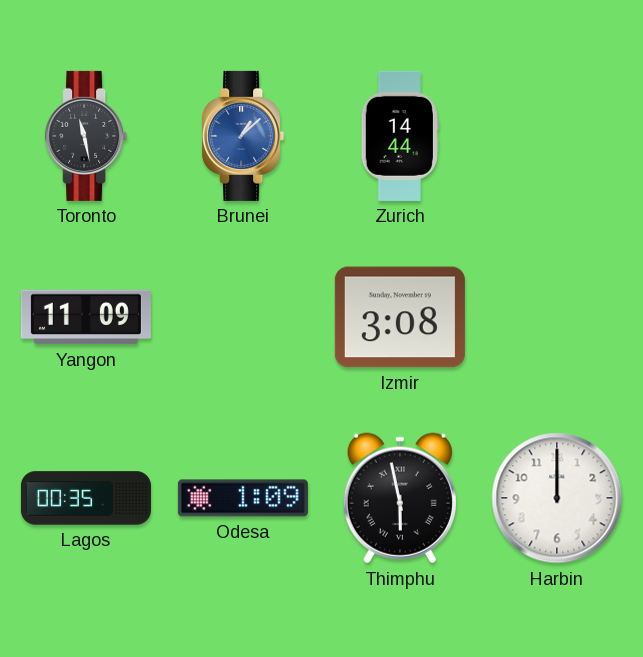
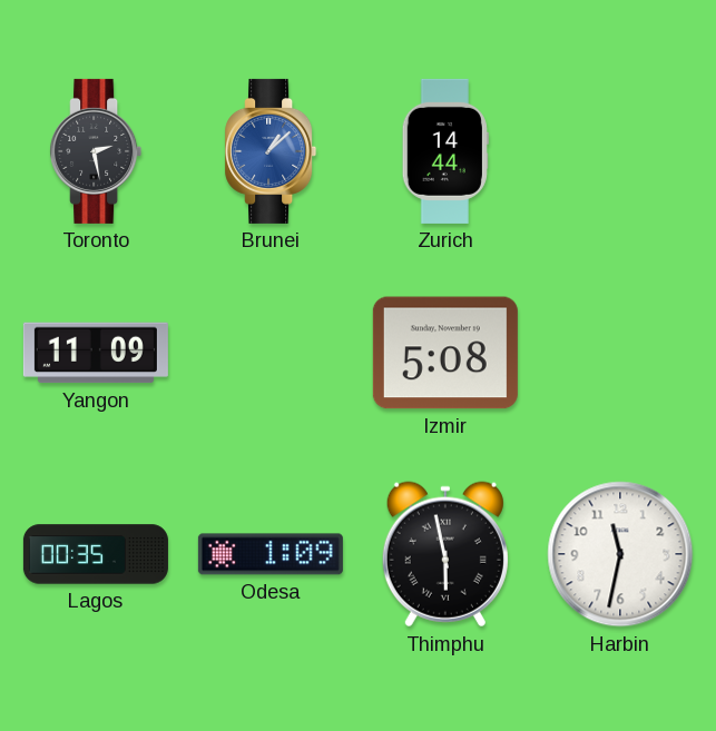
Toronto: 11:28 -> 2:28 (96, 151)
Izmir: 3:08 -> 5:08 (445, 353)
Harbin: 12:00 -> 11:32 (620, 554)
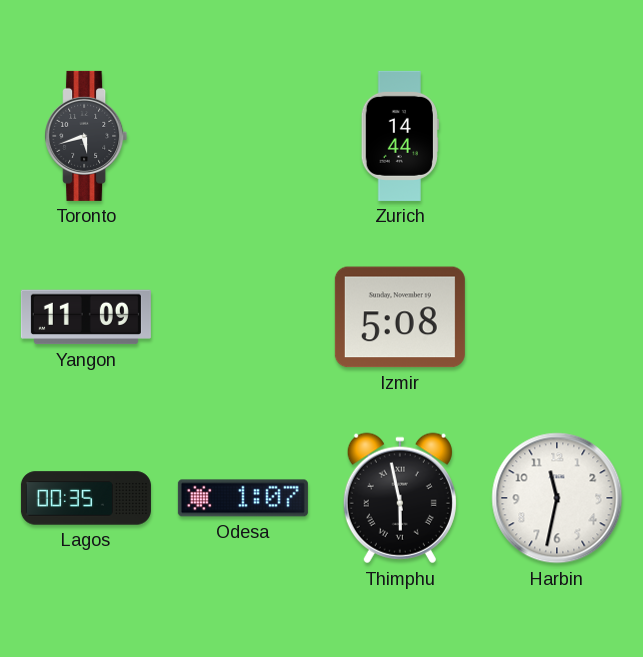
Toronto: 2:28 -> 5:42 (86, 136)
Brunei: 1:08 -> none (271, 151)
Odesa: 1:09 -> 1:07 (243, 498)
